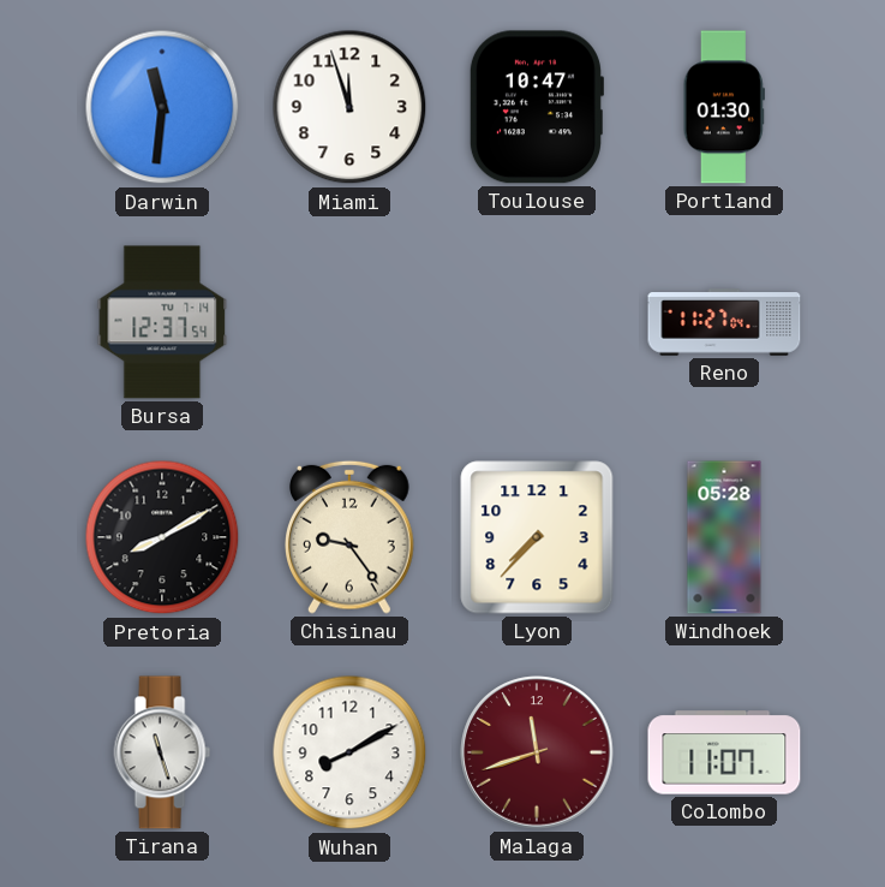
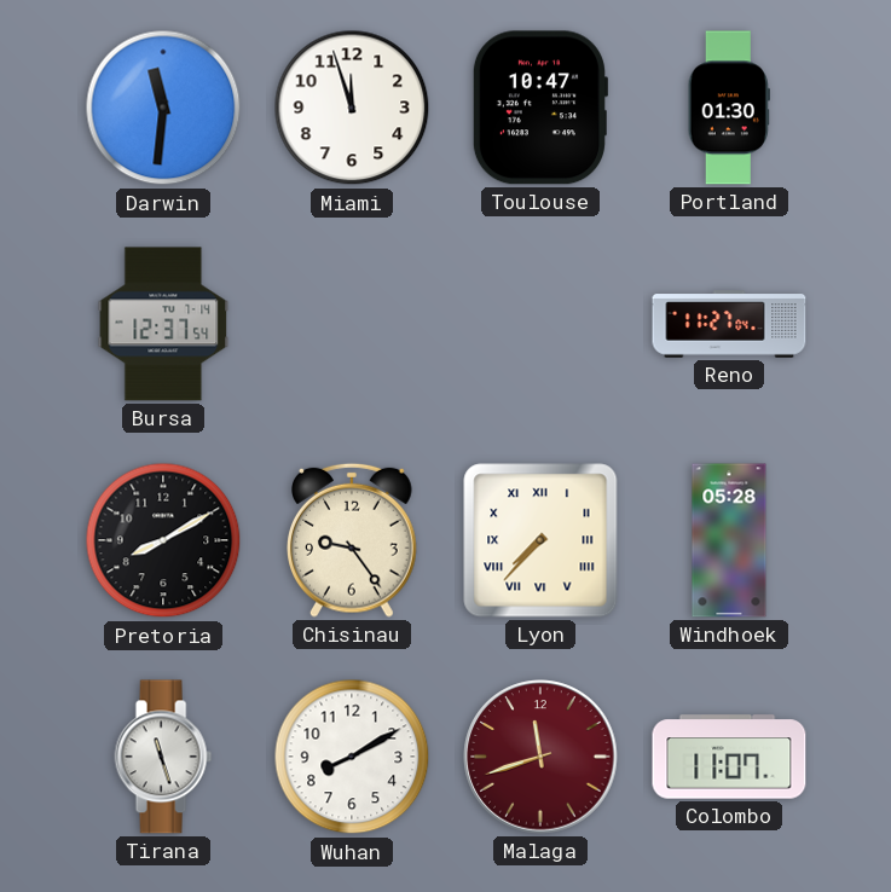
Lyon numerals: Arabic -> Roman (540, 540)
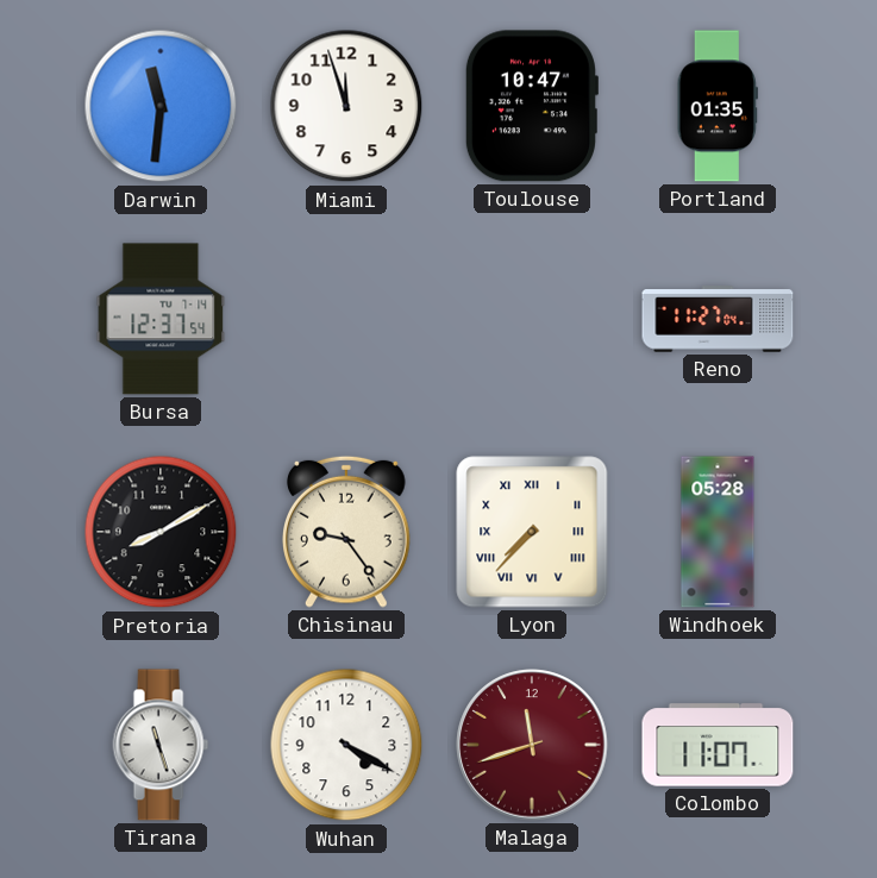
Portland: 01:30 -> 01:35 (718, 106)
Wuhan: 8:10 -> 4:20 (346, 745)
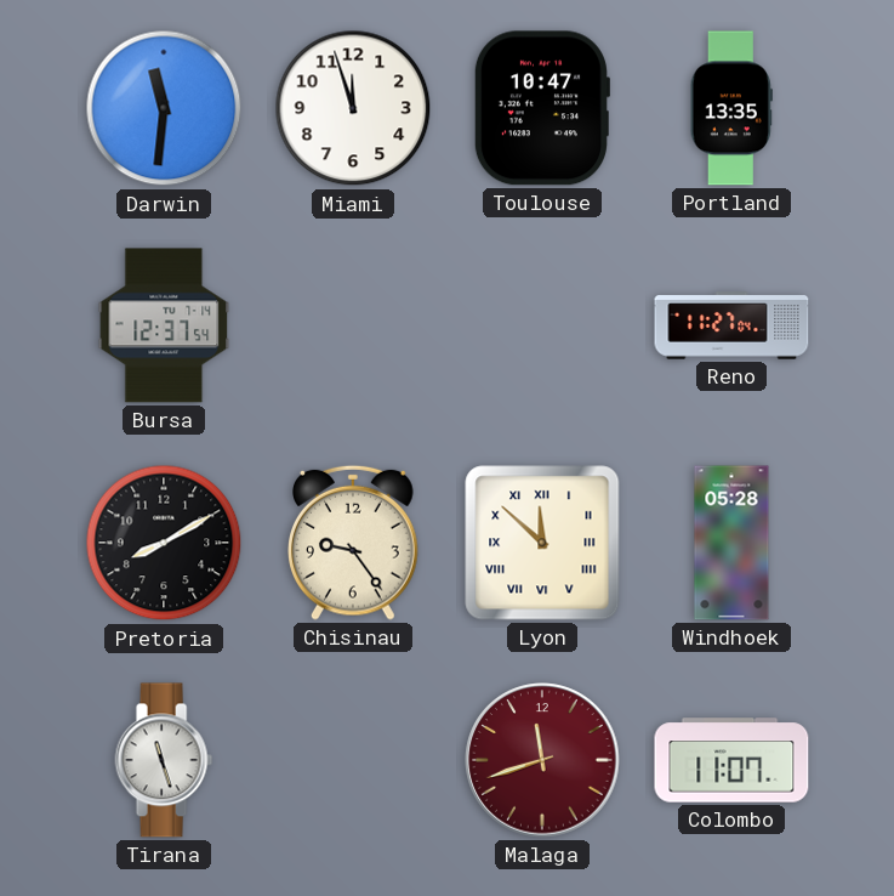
Portland: 01:35 -> 13:35 (731, 108)
Lyon: 7:37 -> 11:52 (542, 543)
Wuhan: 4:20 -> none (346, 745)
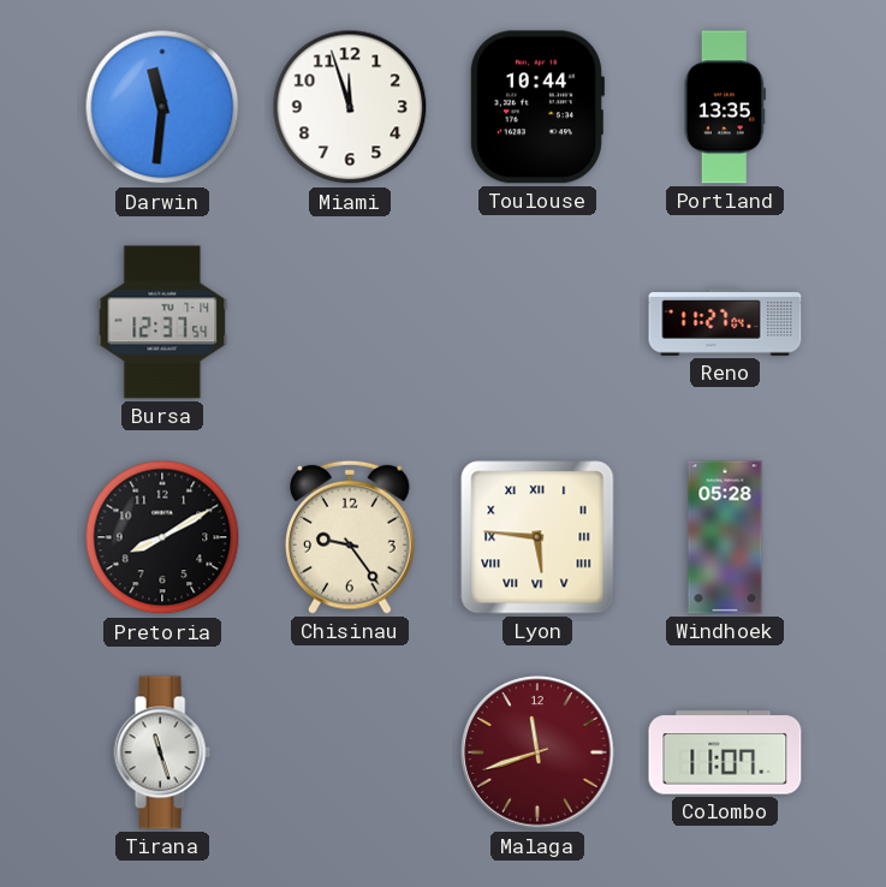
Toulouse: 10:47 -> 10:44 (536, 107)
Lyon: 11:52 -> 5:46 (537, 537)
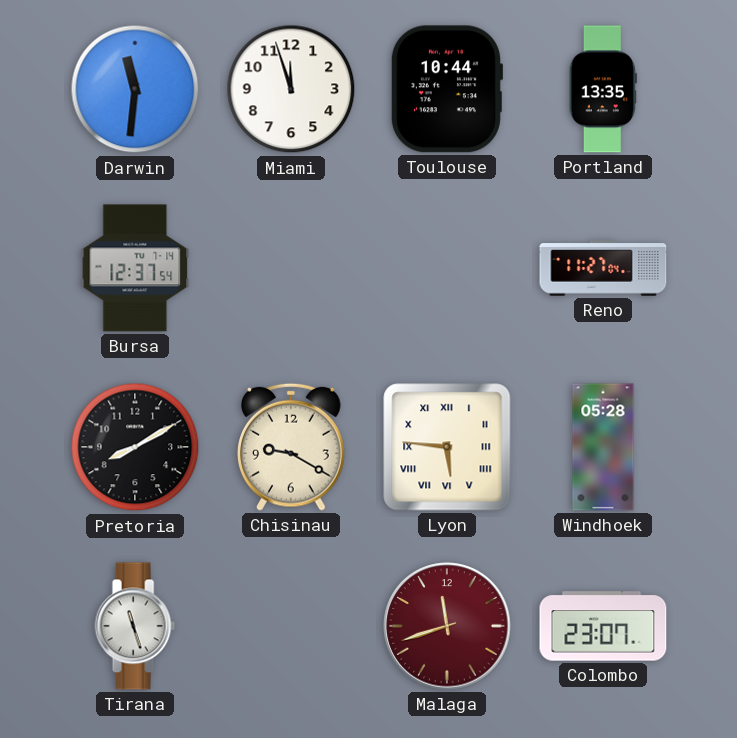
Chisinau: 9:24 -> 9:20 (292, 447)
Colombo: 11:07 -> 23:07 (603, 626)
